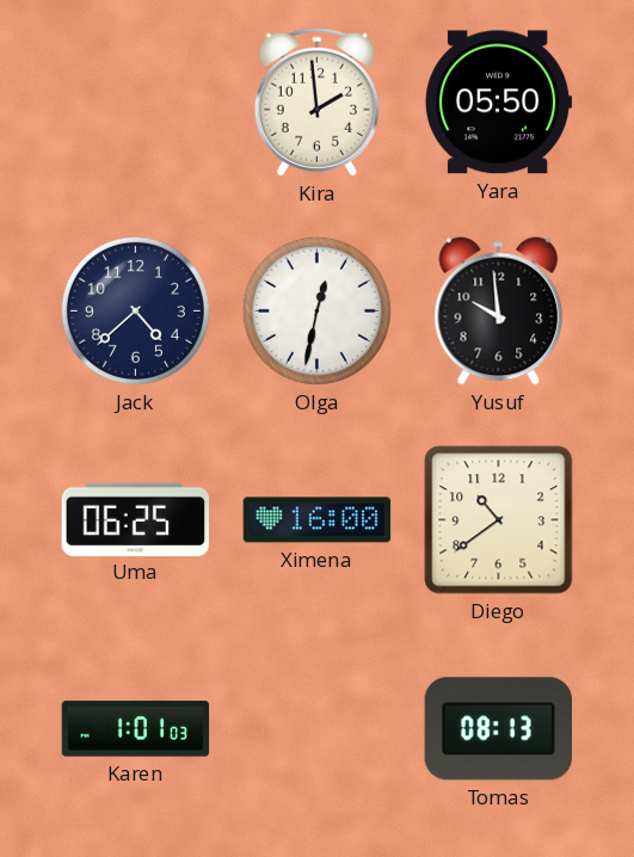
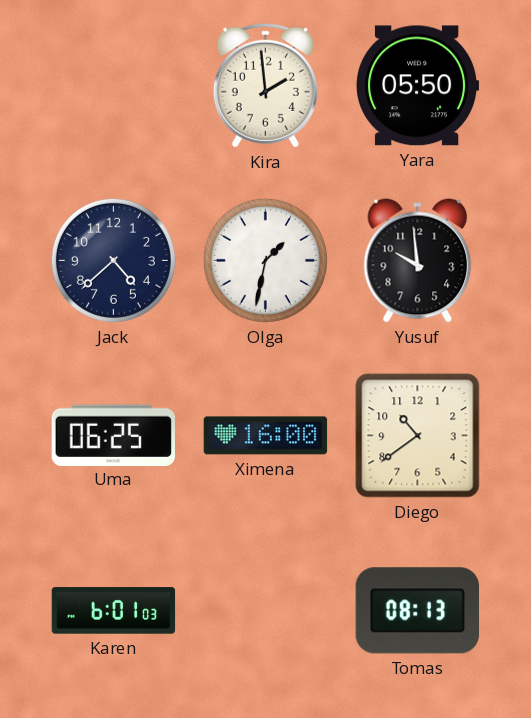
Olga: 12:32 -> 1:32 (265, 260)
Karen: 1:01 -> 6:01 (114, 611)
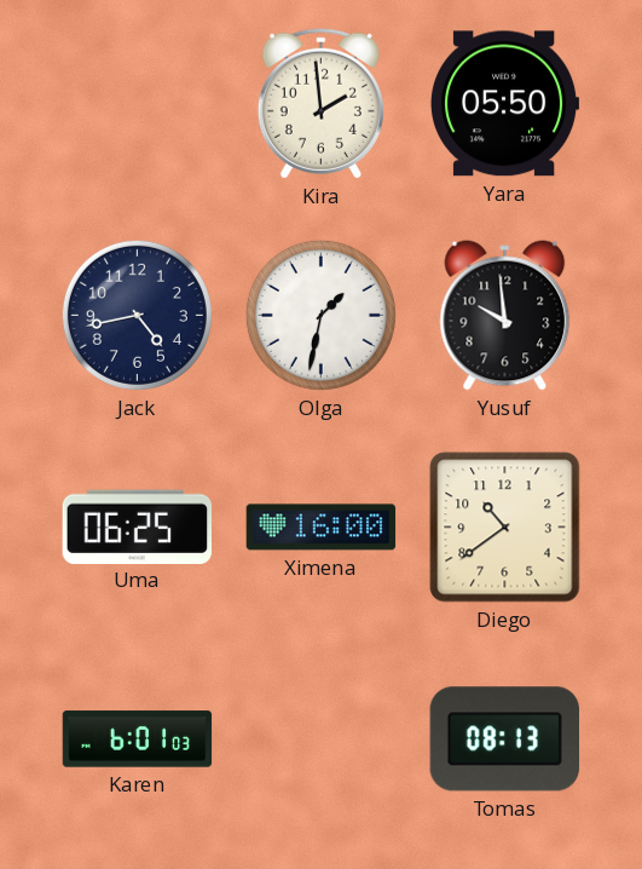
Jack: 4:38 -> 4:43 (137, 315)
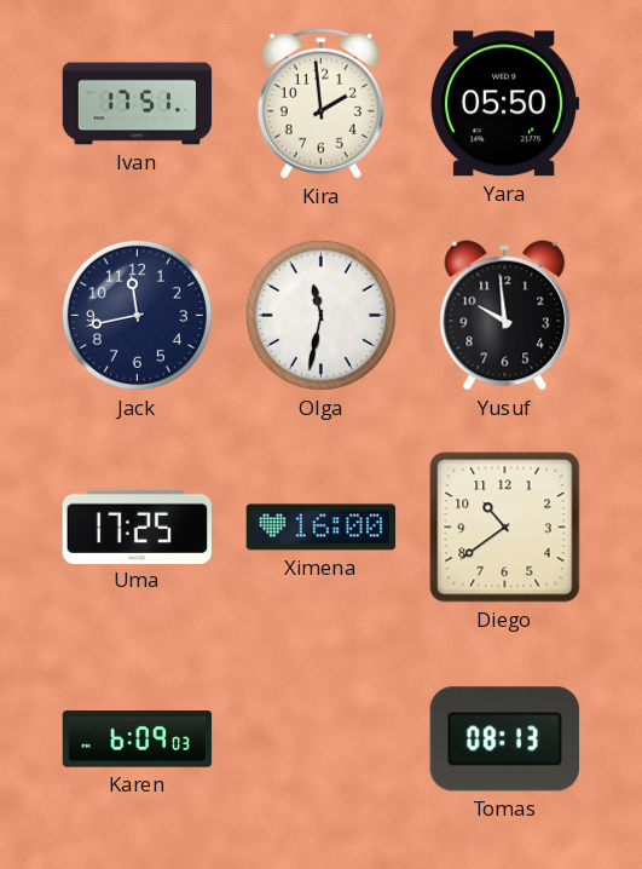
Ivan: none -> 17:51 (138, 104)
Jack: 4:43 -> 11:43 (137, 315)
Olga: 1:32 -> 11:32 (320, 315)
Uma: 06:25 -> 17:25 (137, 526)
Karen: 6:01 -> 6:09 (138, 739)
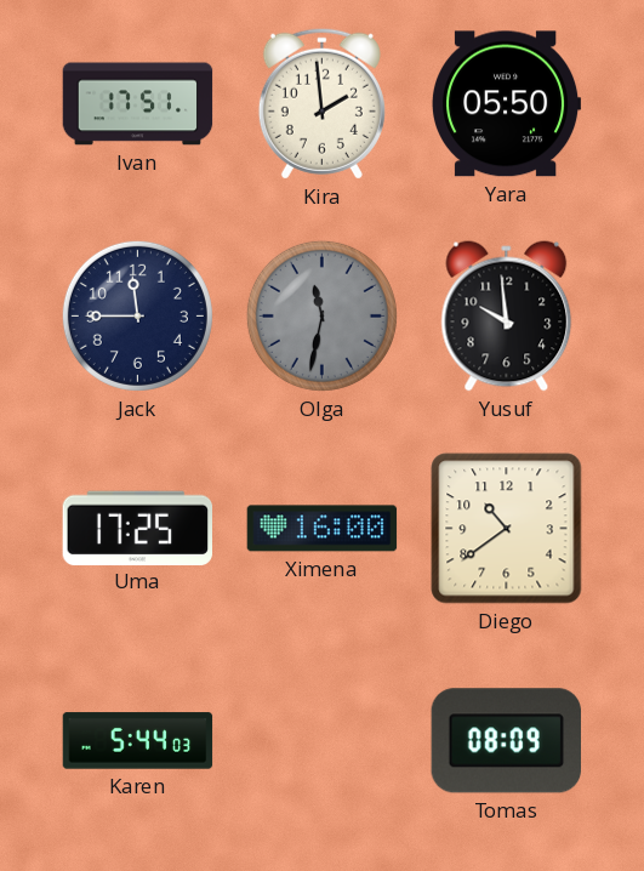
Jack: 11:43 -> 11:45 (137, 315)
Olga dial: white -> grey (321, 315)
Karen: 6:09 -> 5:44 (138, 741)
Tomas: 08:13 -> 08:09 (506, 741)
